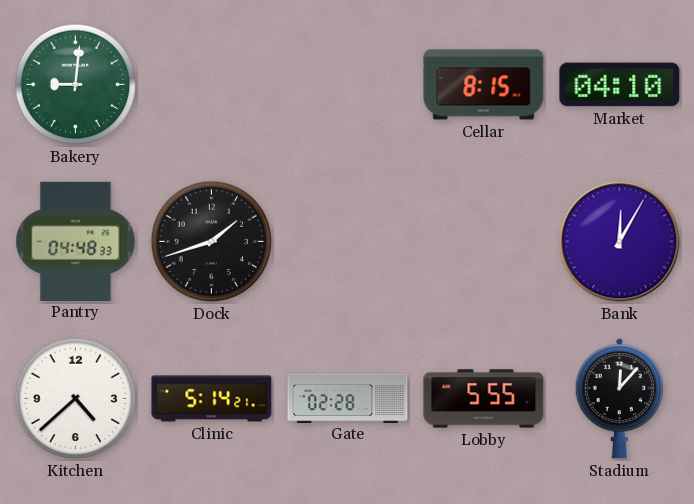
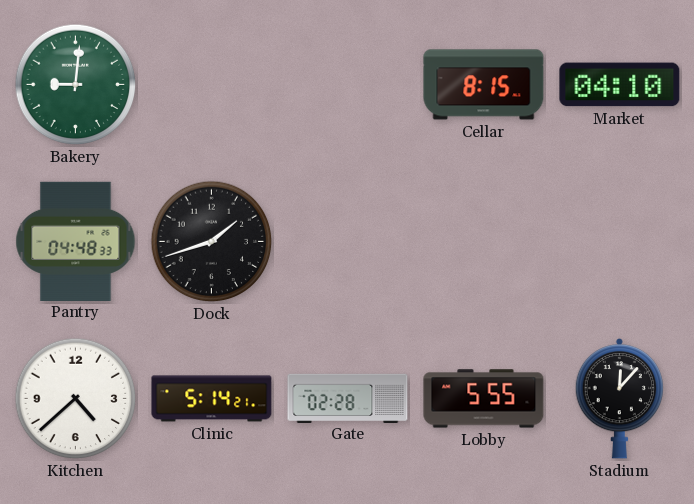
Bank: 12:05 -> none (620, 242)
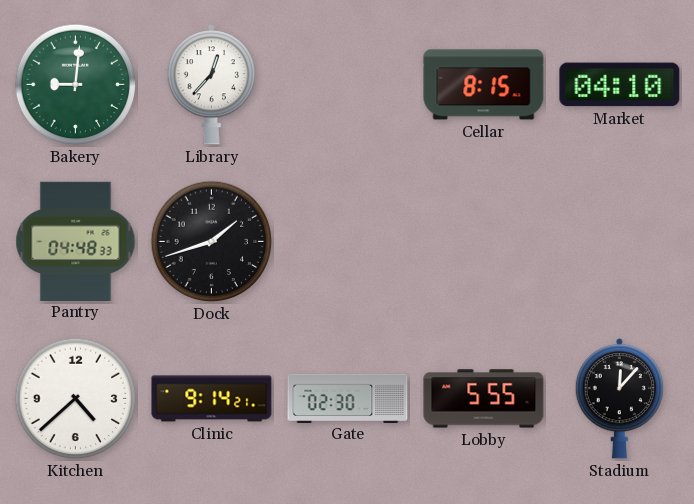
Library: none -> 12:37 (211, 85)
Clinic: 5:14 -> 9:14 (212, 399)
Gate: 02:28 -> 02:30 (348, 398)
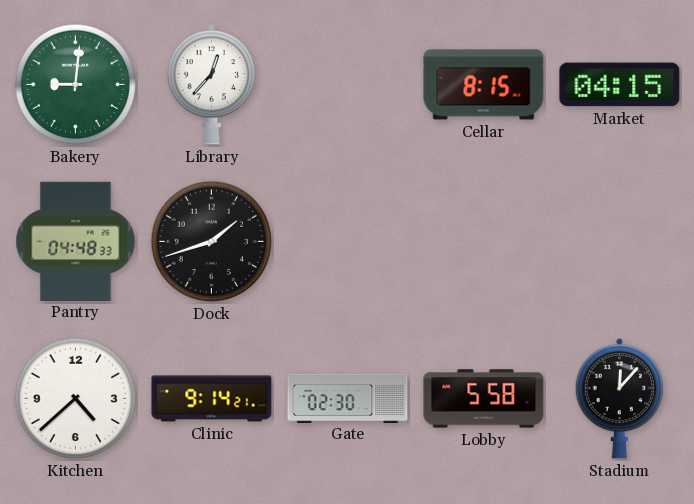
Market: 04:10 -> 04:15 (620, 85)
Lobby: 5:55 -> 5:58 (484, 399)
